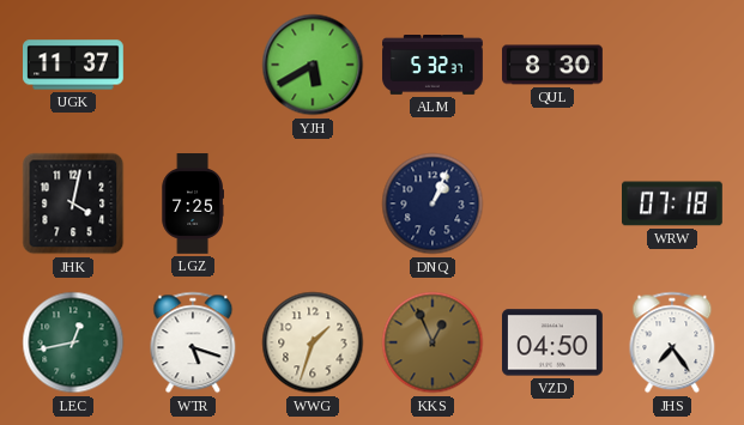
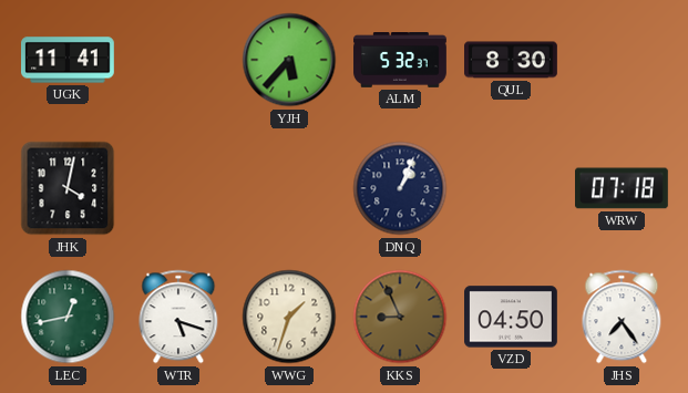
UGK: 11:37 -> 11:41 (69, 60)
YJH: 5:40 -> 5:37 (289, 60)
LGZ: 7:25 -> none (192, 204)
KKS: 12:56 -> 8:56 (400, 317)
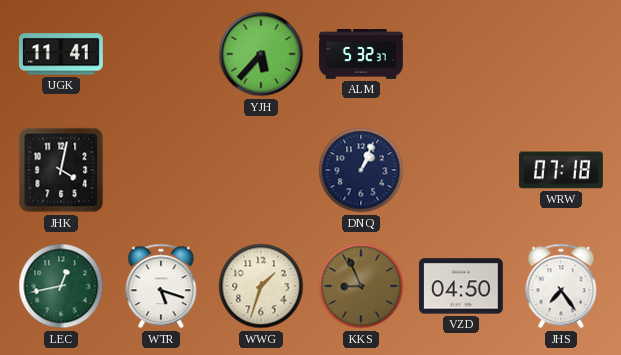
QUL: 8:30 -> none (512, 60)
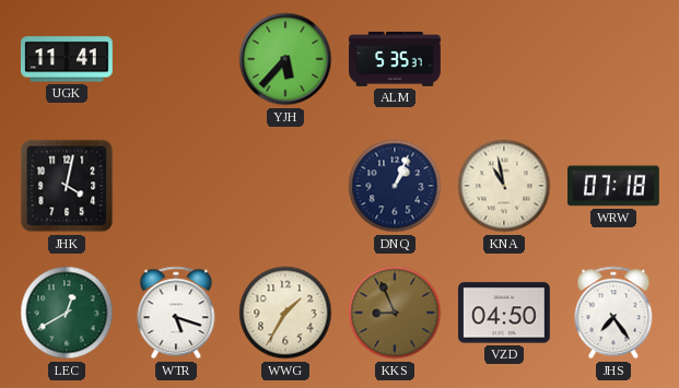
ALM: 5:32 -> 5:35 (395, 60)
KNA: none -> 10:58 (504, 186)
LEC: 12:43 -> 12:40 (67, 313)
WWG: 1:33 -> 1:35 (285, 313)
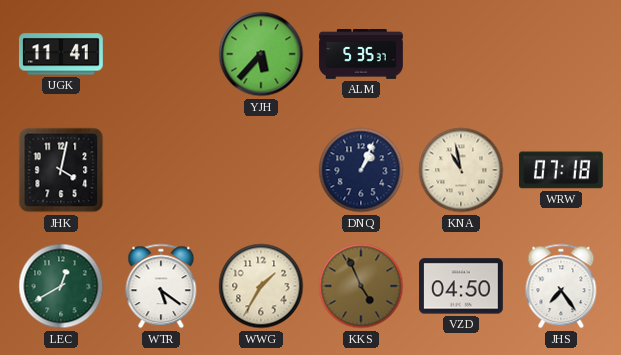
WTR: 5:18 -> 5:21 (161, 286)
KKS: 8:56 -> 4:56 (361, 286)
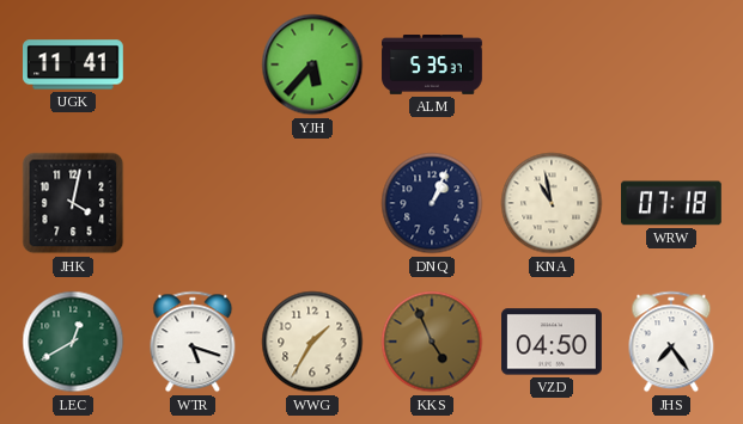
WTR: 5:21 -> 5:18 (193, 342)
